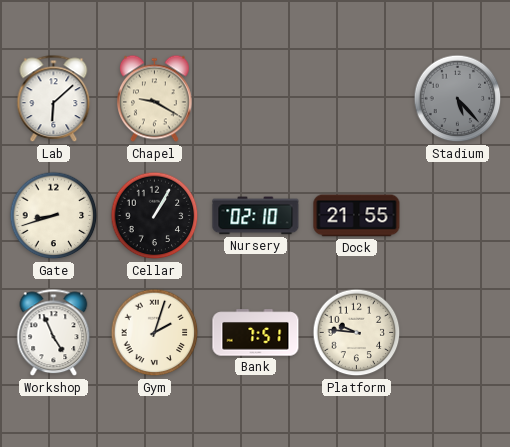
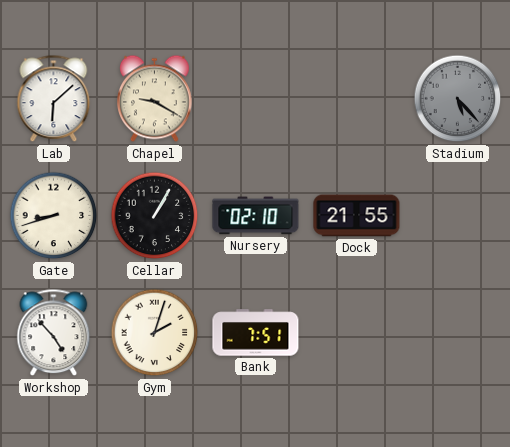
Workshop: 4:56 -> 4:53 (54, 333)
Platform: 9:46 -> none (357, 333)
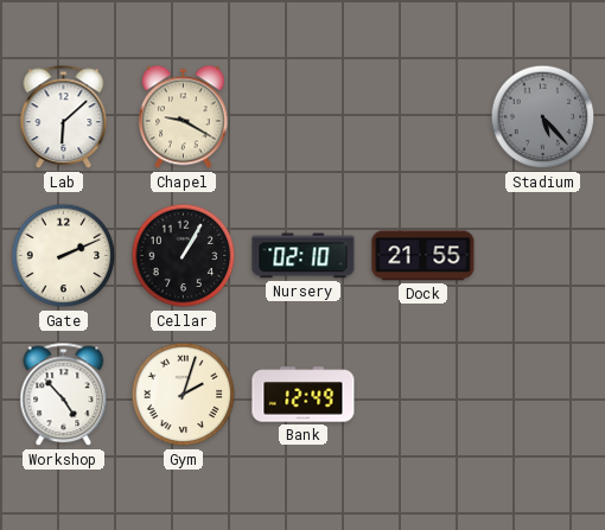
Gate: 8:42 -> 2:11 (64, 256)
Bank: 7:51 -> 12:49 (304, 395)
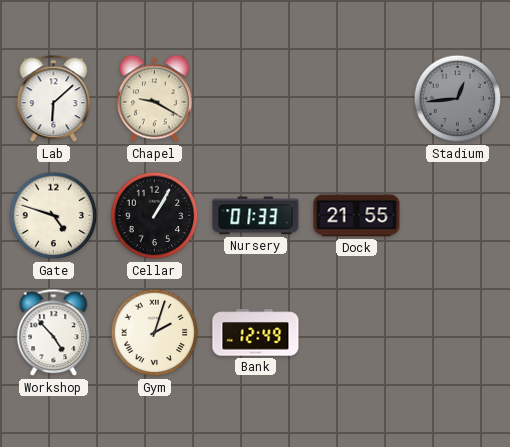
Stadium: 5:23 -> 12:44 (458, 99)
Gate: 2:11 -> 4:48 (54, 216)
Nursery: 02:10 -> 01:33 (256, 216)
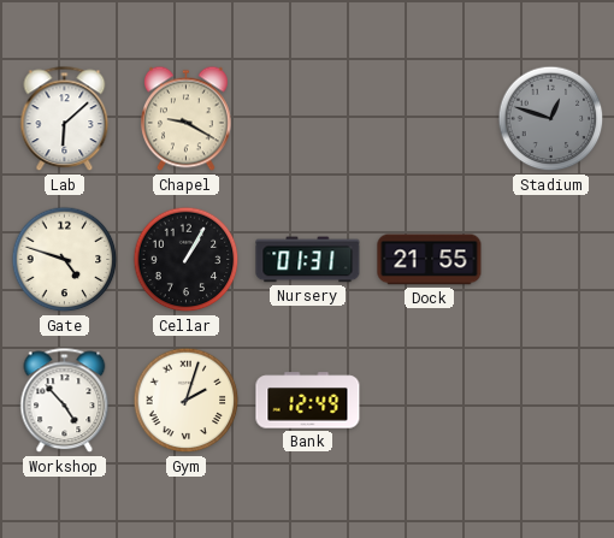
Stadium: 12:44 -> 12:48 (551, 119)
Nursery: 01:33 -> 01:31 (308, 260)
